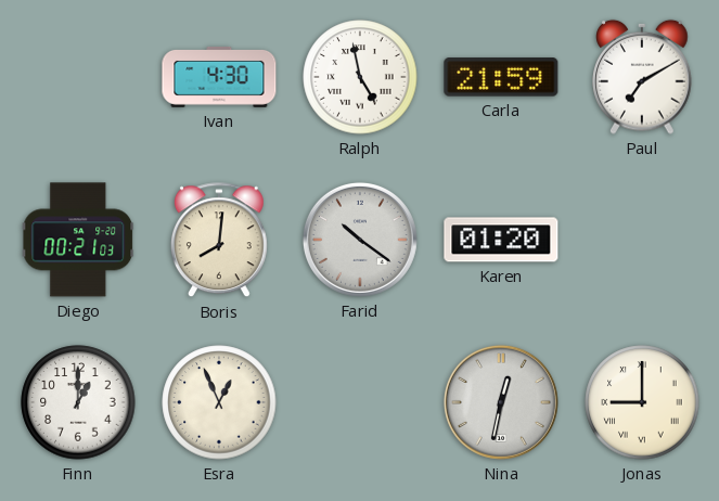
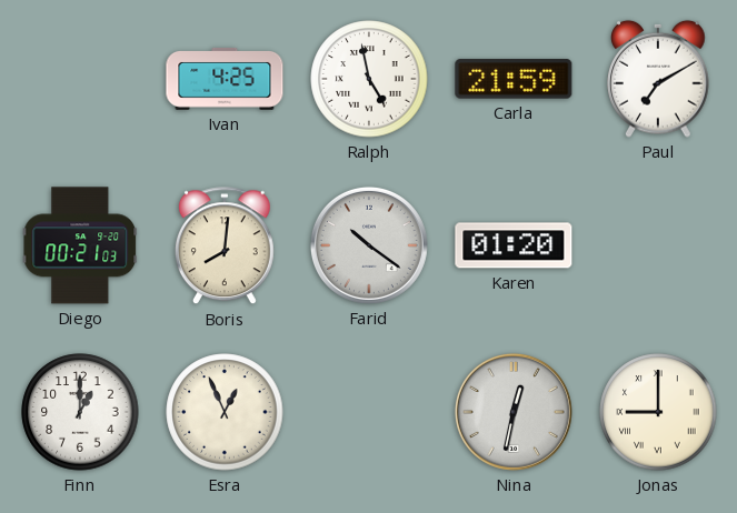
Ivan: 4:30 -> 4:25 (225, 79)
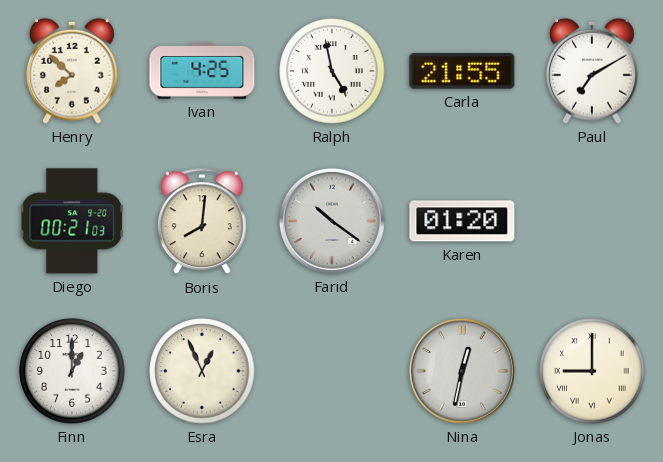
Henry: none -> 7:52 (72, 71)
Carla: 21:59 -> 21:55 (462, 71)
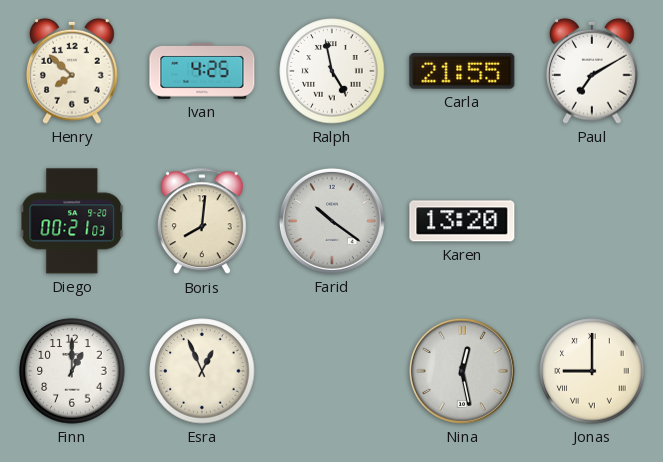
Karen: 01:20 -> 13:20 (462, 221)
Nina: 12:32 -> 12:28 (462, 371)
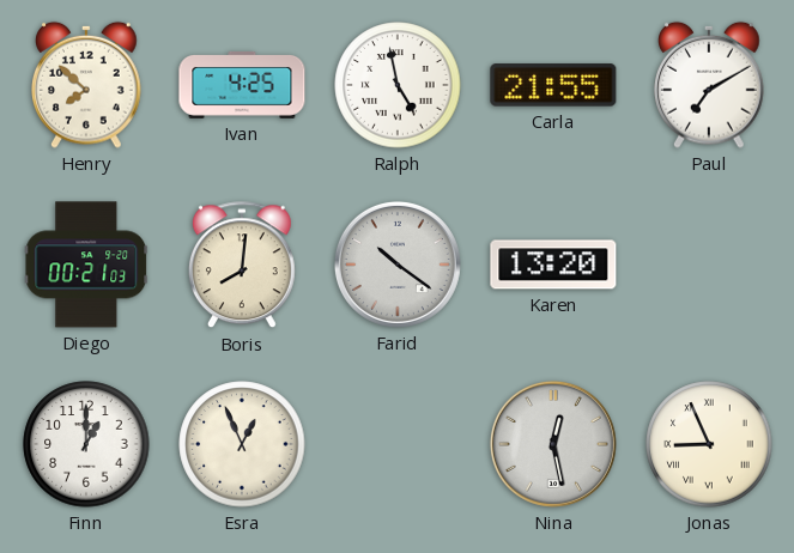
Jonas: 9:00 -> 8:56 (709, 444)
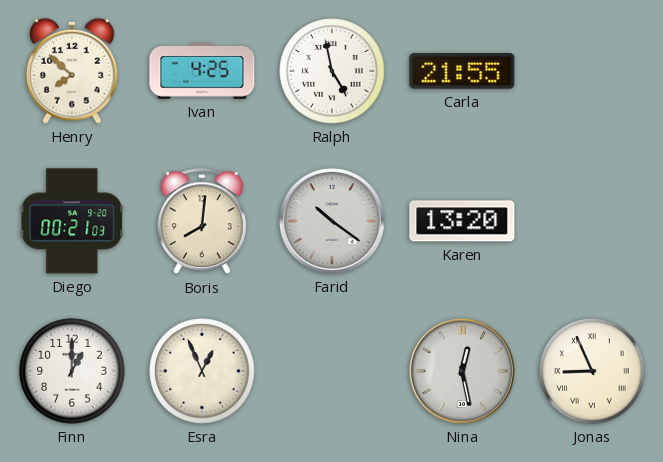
Paul: 7:10 -> none (709, 85)
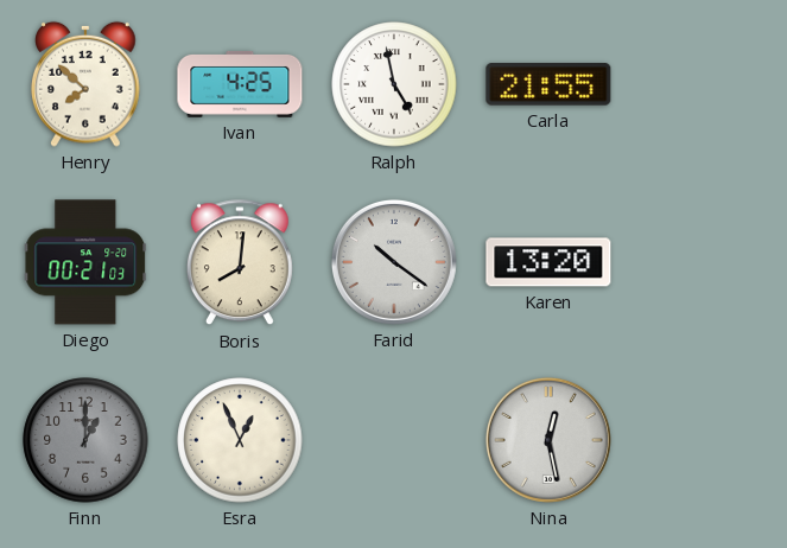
Finn dial: white -> grey (85, 440)
Jonas: 8:56 -> none (592, 371)
